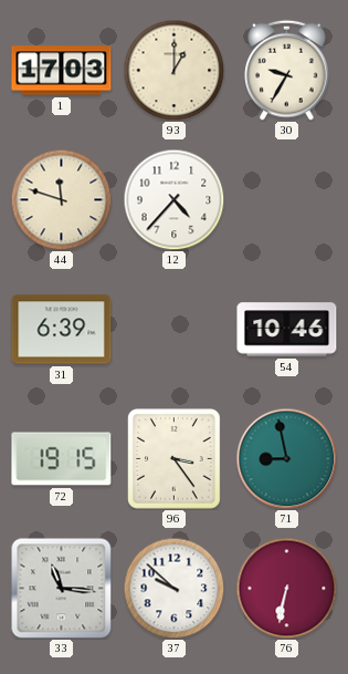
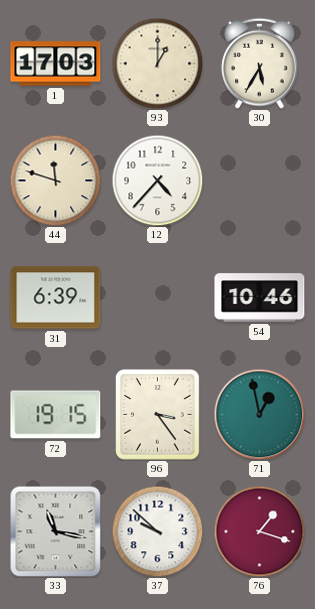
30: 9:35 -> 5:35 (260, 63)
71: 8:58 -> 12:58 (259, 414)
33: 11:16 -> 11:17 (55, 531)
76: 6:32 -> 1:18 (259, 531)
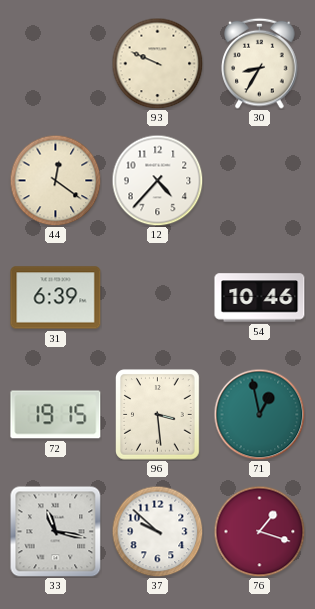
1: 17:03 -> none (56, 64)
93: 1:00 -> 9:49 (157, 63)
30: 5:35 -> 8:35 (260, 63)
44: 11:48 -> 12:21 (55, 180)
96: 3:24 -> 3:29 (158, 415)
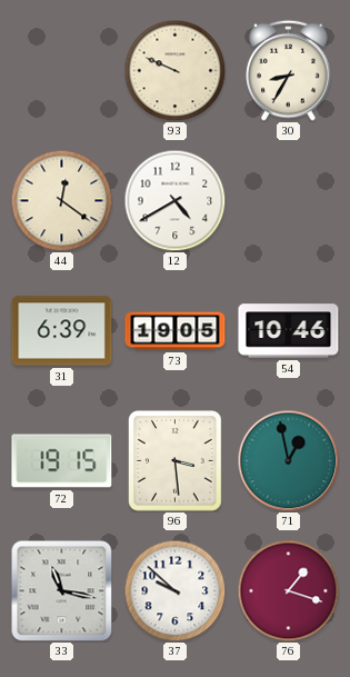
12: 4:37 -> 4:40 (174, 200)
73: none -> 19:05 (176, 331)
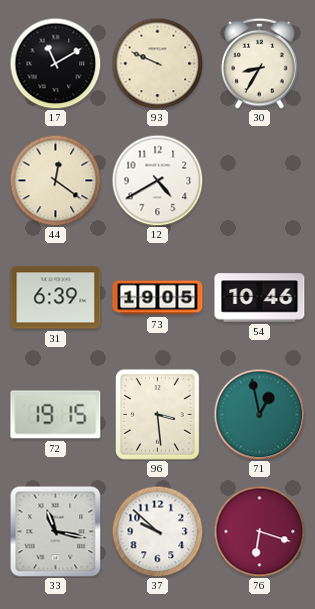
17: none -> 11:10 (55, 63)
76: 1:18 -> 6:18 (259, 531)
